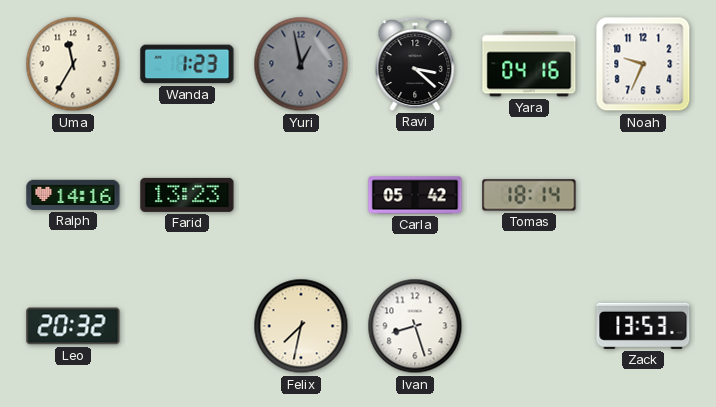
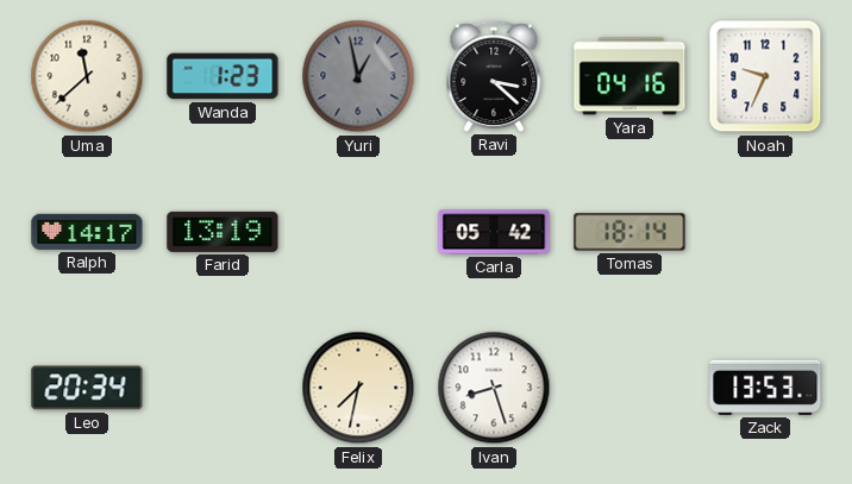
Uma: 11:35 -> 11:38 (87, 76)
Ralph: 14:16 -> 14:17 (87, 232)
Farid: 13:23 -> 13:19 (223, 232)
Leo: 20:32 -> 20:34 (87, 388)
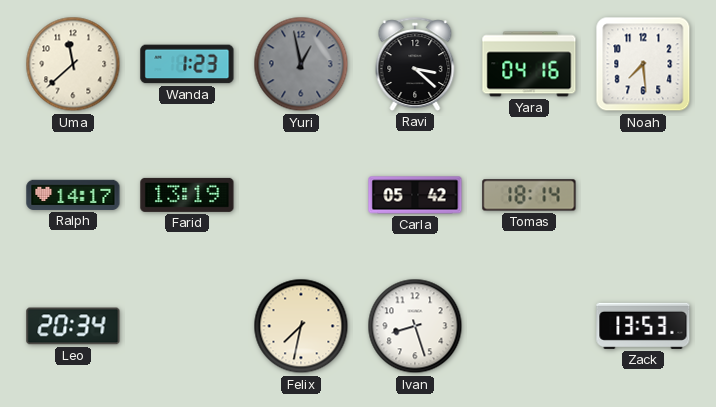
Noah: 9:34 -> 7:29 (643, 64)
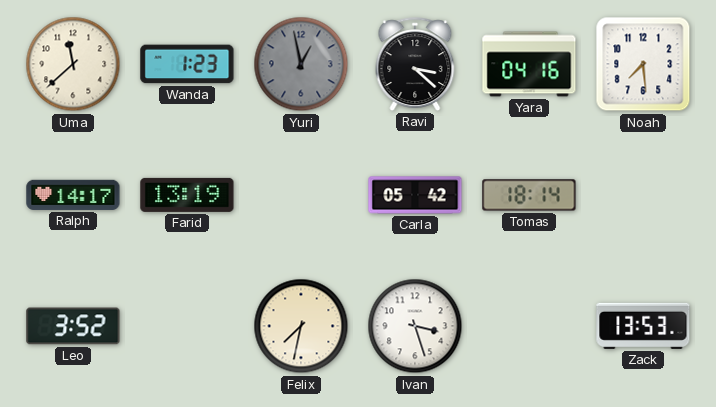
Leo: 20:34 -> 3:52 (73, 326)
Ivan: 8:27 -> 3:27 (415, 326)
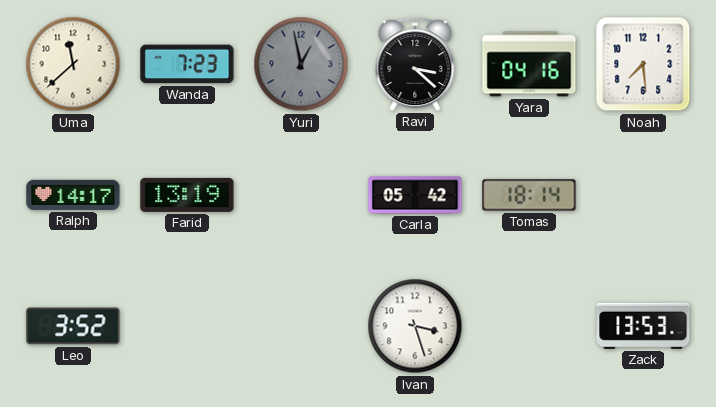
Wanda: 1:23 -> 7:23 (187, 64)
Felix: 7:32 -> none (301, 326)
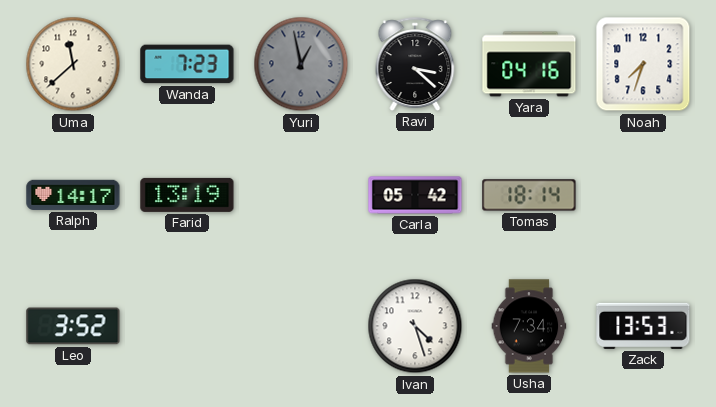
Noah: 7:29 -> 7:33 (643, 64)
Ivan: 3:27 -> 4:27 (415, 326)
Usha: none -> 7:34 (529, 326)
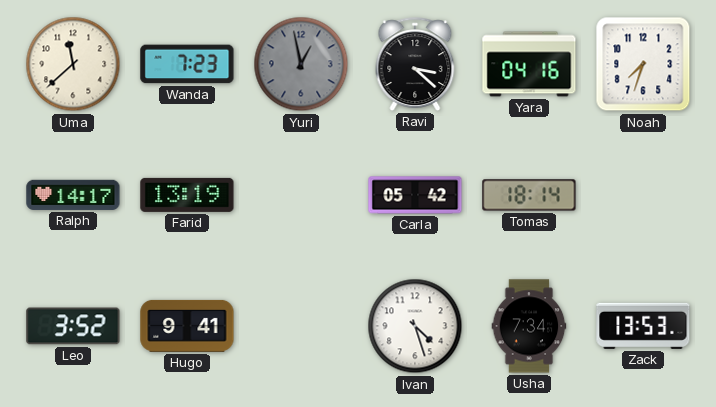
Hugo: none -> 9:41 (187, 326)
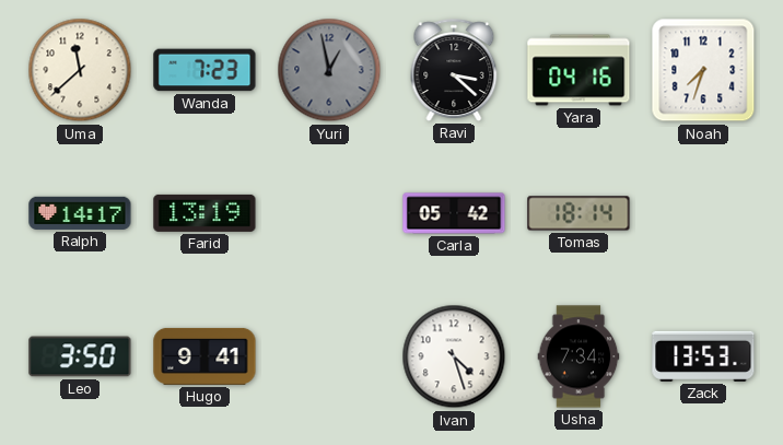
Leo: 3:52 -> 3:50 (80, 356)
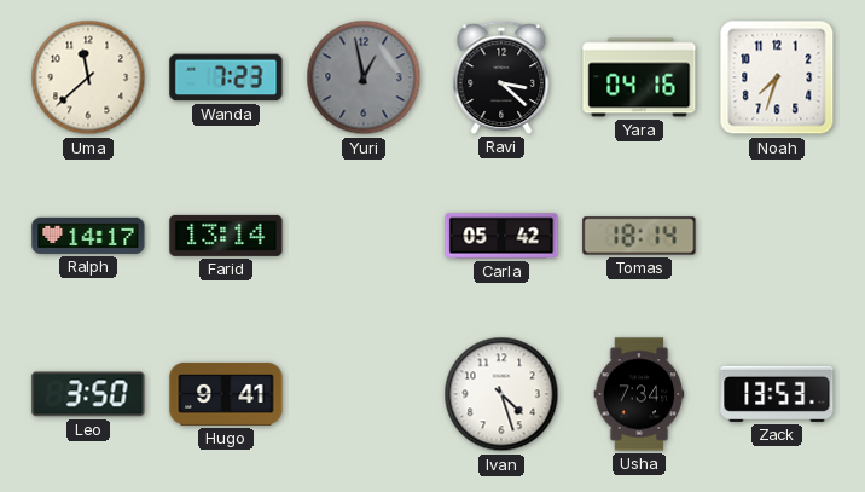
Farid: 13:19 -> 13:14 (226, 236)
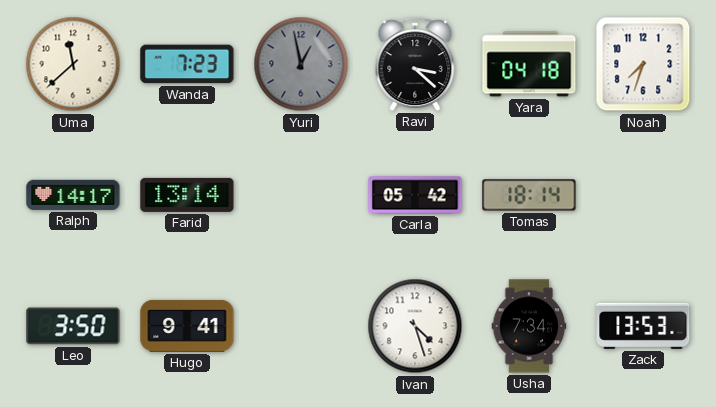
Yara: 04:16 -> 04:18 (529, 64)
